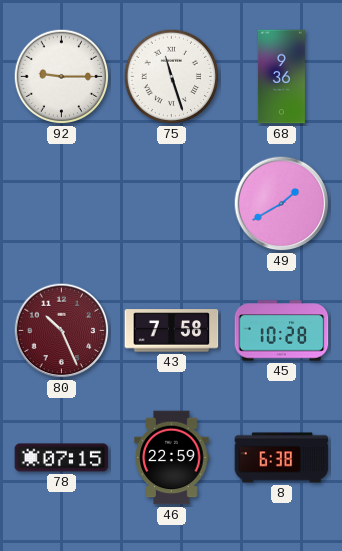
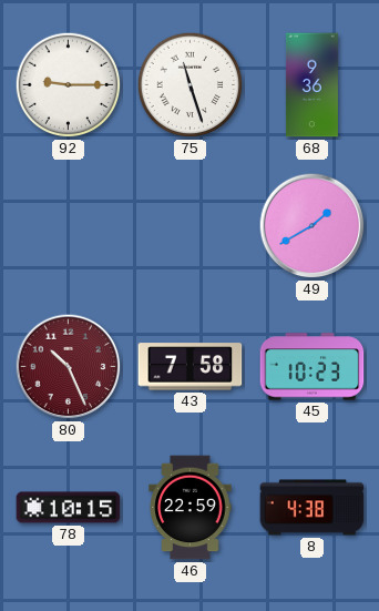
45: 10:28 -> 10:23 (313, 367)
78: 07:15 -> 10:15 (69, 508)
8: 6:38 -> 4:38 (313, 508)
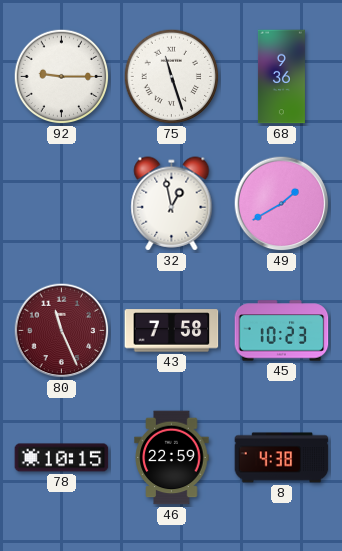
32: none -> 12:58 (172, 204)
80: 10:26 -> 11:26 (62, 331)
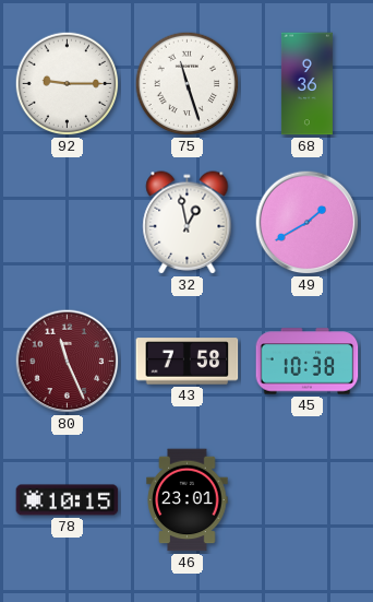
45: 10:23 -> 10:38 (308, 362)
46: 22:59 -> 23:01 (188, 500)
8: 4:38 -> none (282, 458)
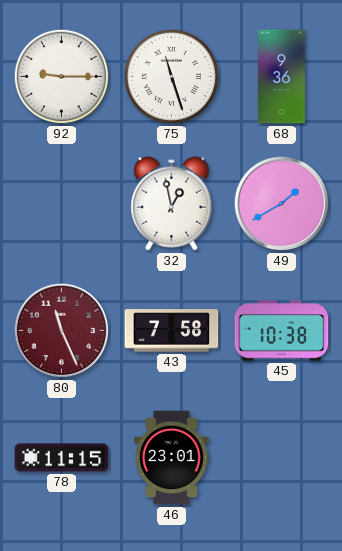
78: 10:15 -> 11:15 (62, 458)
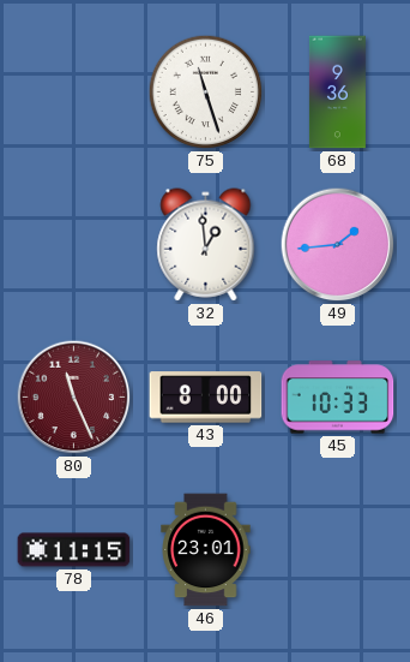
92: 9:15 -> none (62, 77)
32: 12:58 -> 12:59 (206, 245)
49: 1:40 -> 1:44 (338, 245)
43: 7:58 -> 8:00 (206, 398)
45: 10:38 -> 10:33 (338, 398)
